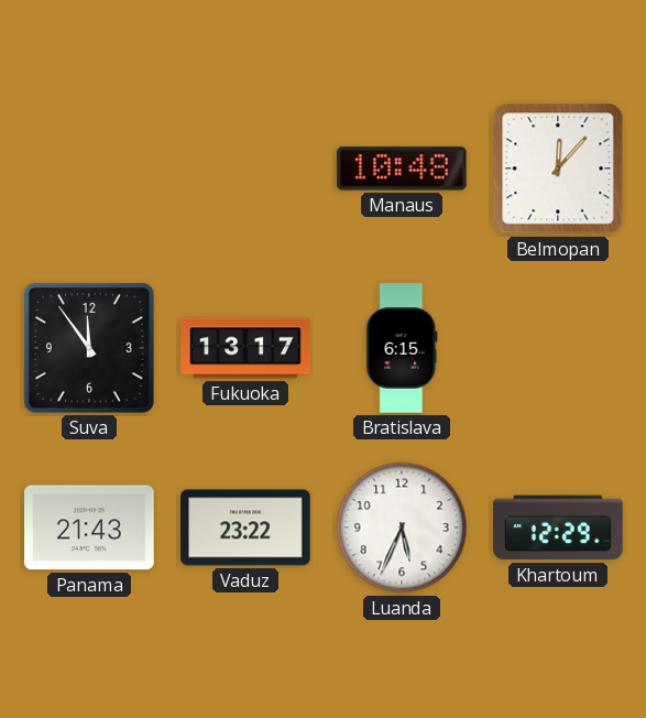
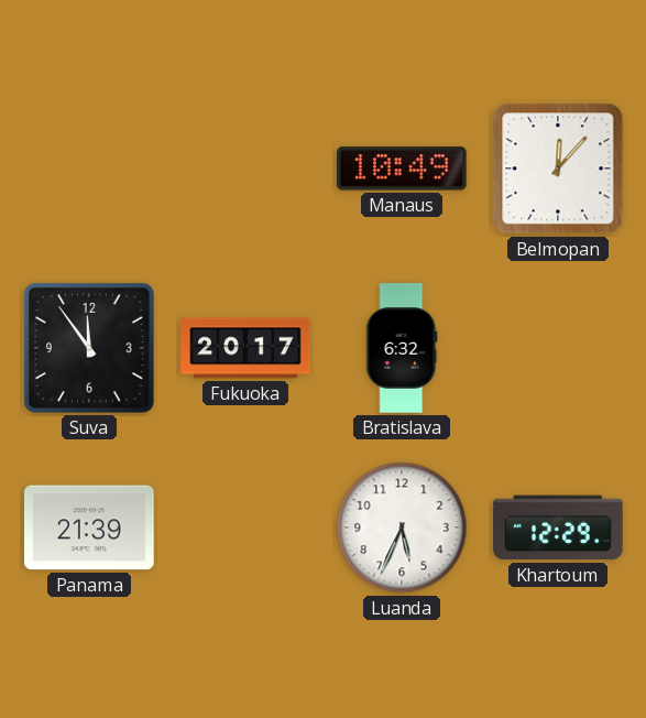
Manaus: 10:48 -> 10:49 (402, 168)
Fukuoka: 13:17 -> 20:17 (245, 348)
Bratislava: 6:15 -> 6:32 (402, 348)
Panama: 21:43 -> 21:39 (89, 527)
Vaduz: 23:22 -> none (245, 527)
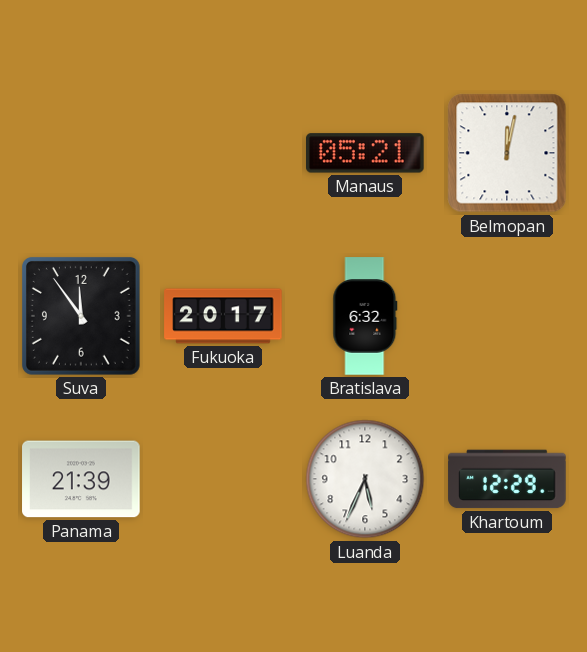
Manaus: 10:49 -> 05:21 (365, 153)
Belmopan: 12:07 -> 12:02 (507, 153)
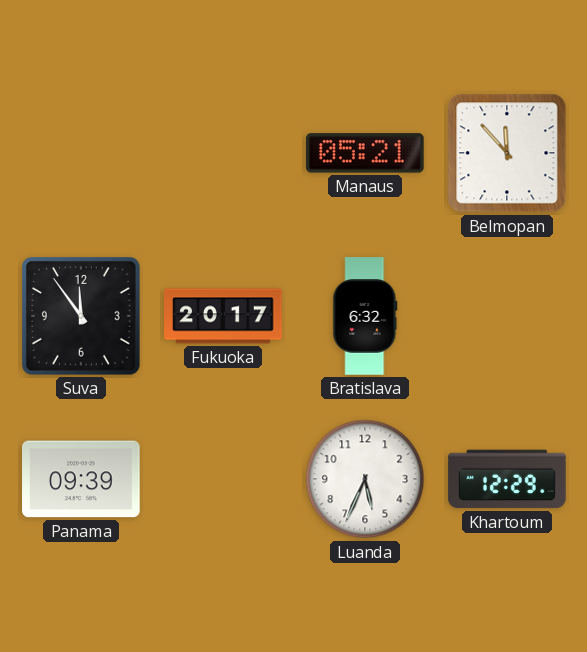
Belmopan: 12:02 -> 11:53 (507, 153)
Panama: 21:39 -> 09:39 (81, 479)
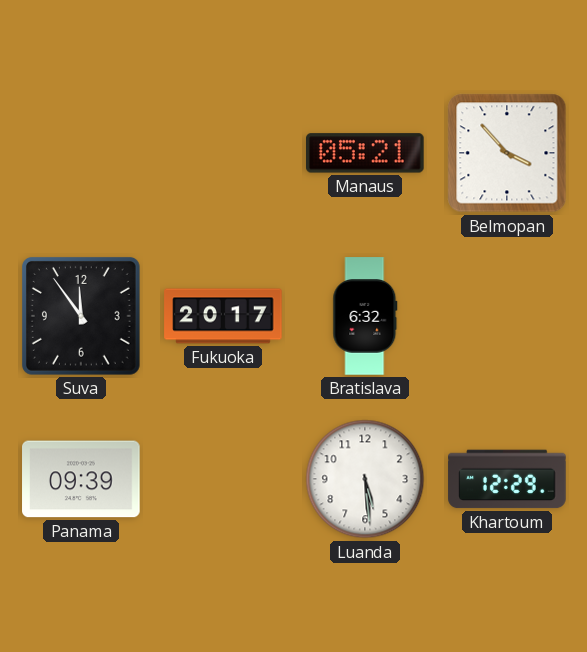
Belmopan: 11:53 -> 3:53 (507, 153)
Luanda: 5:34 -> 5:29 (365, 479)
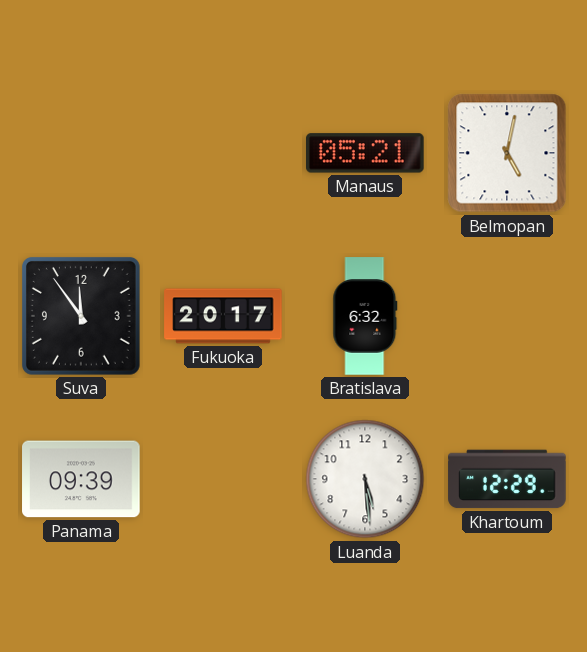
Belmopan: 3:53 -> 5:02 (507, 153)
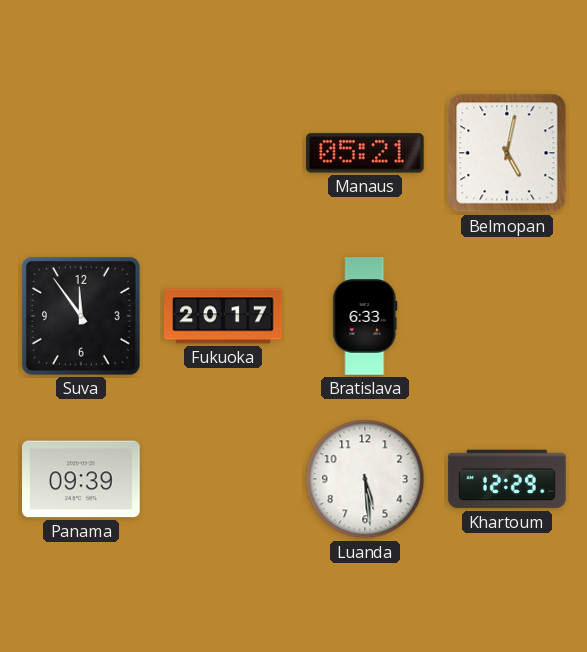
Bratislava: 6:32 -> 6:33 (365, 316)
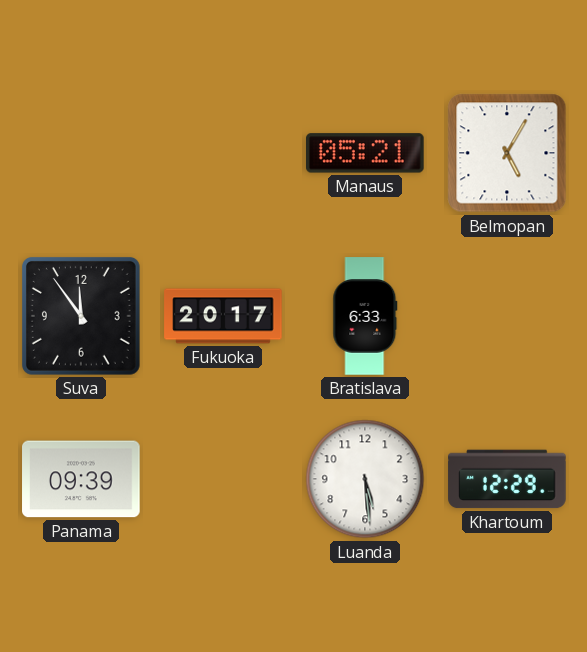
Belmopan: 5:02 -> 5:05 (507, 153)
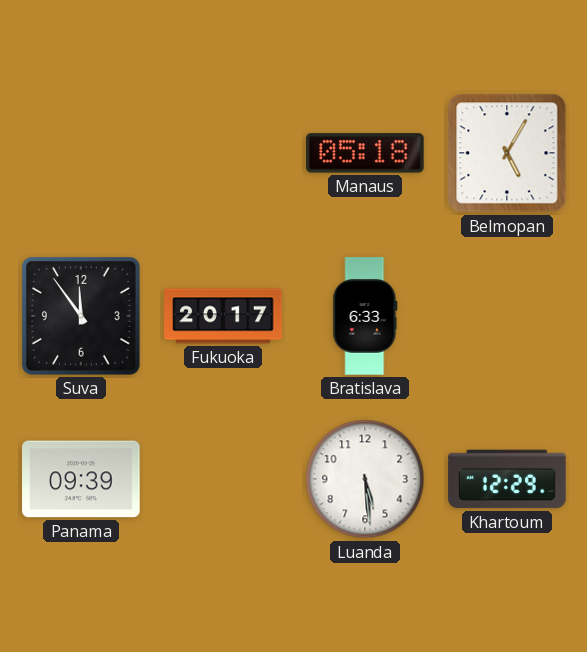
Manaus: 05:21 -> 05:18 (365, 153)
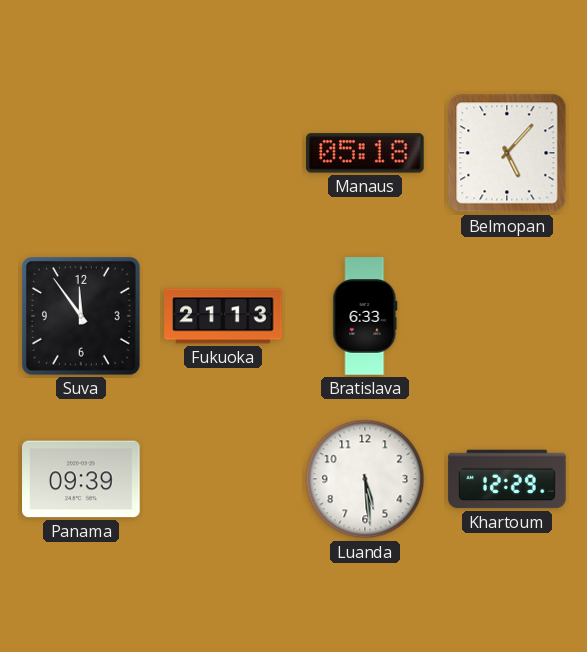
Belmopan: 5:05 -> 5:07 (507, 153)
Fukuoka: 20:17 -> 21:13 (223, 316)
